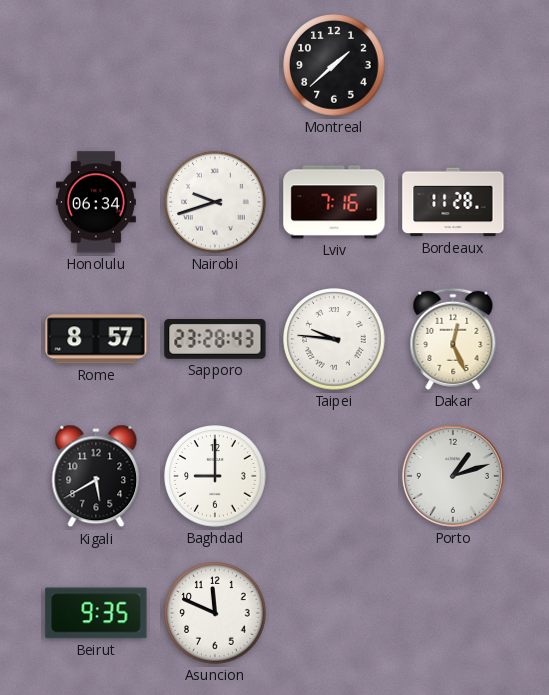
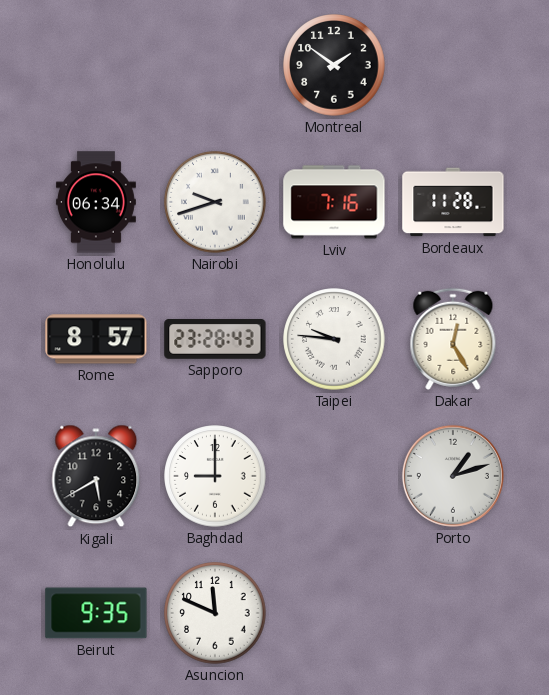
Montreal: 1:38 -> 1:51 (334, 65)
Dakar: 12:26 -> 12:25 (453, 339)
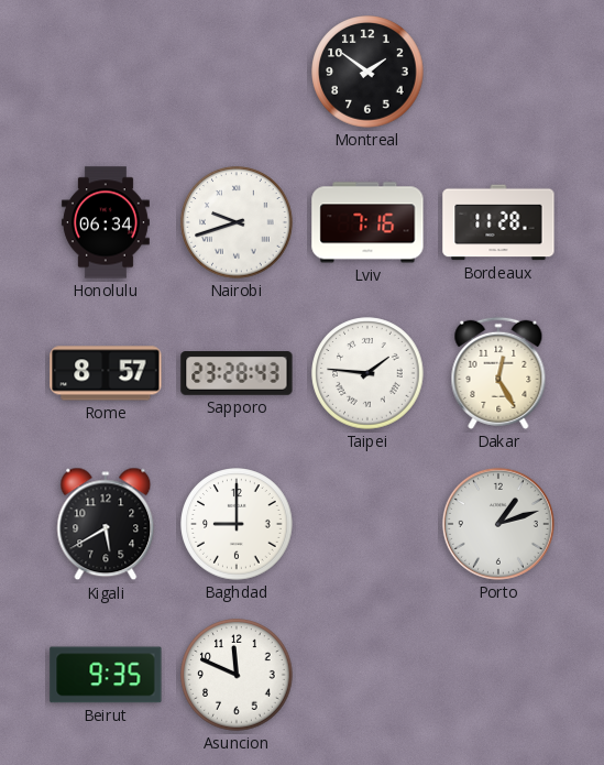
Taipei: 9:46 -> 1:46 (367, 373)
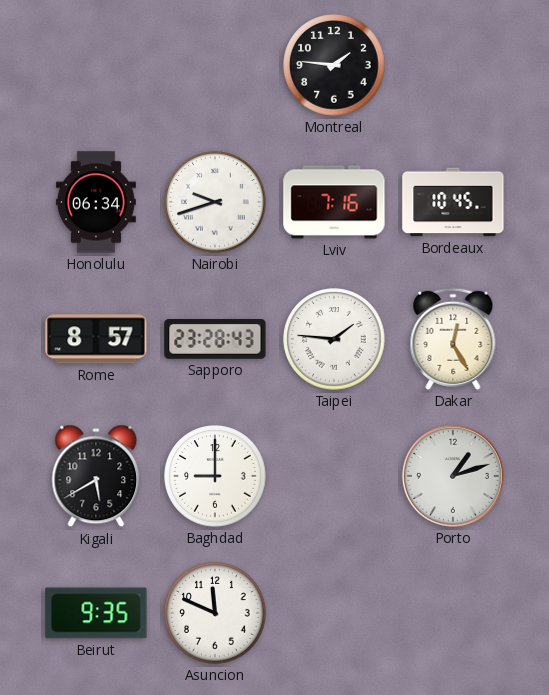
Montreal: 1:51 -> 1:46 (334, 65)
Bordeaux: 11:28 -> 10:45 (453, 202)
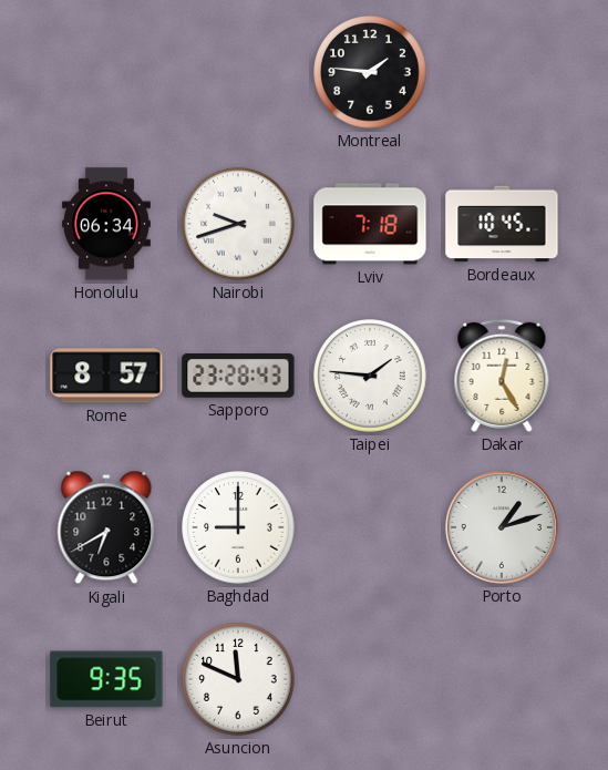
Lviv: 7:16 -> 7:18 (370, 224)
Kigali: 5:40 -> 6:40 (106, 527)
